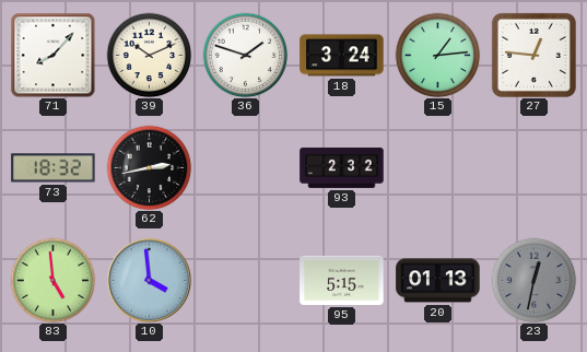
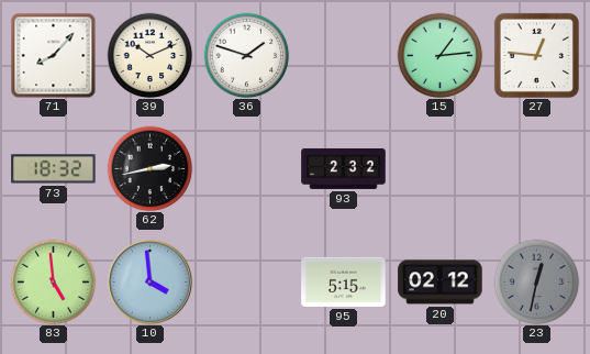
18: 3:24 -> none (342, 56)
20: 01:13 -> 02:12 (441, 283)
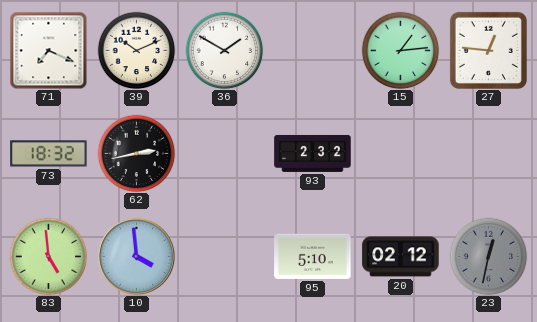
71: 8:07 -> 7:19 (48, 50)
36: 1:48 -> 1:50 (224, 50)
95: 5:15 -> 5:10 (313, 256)
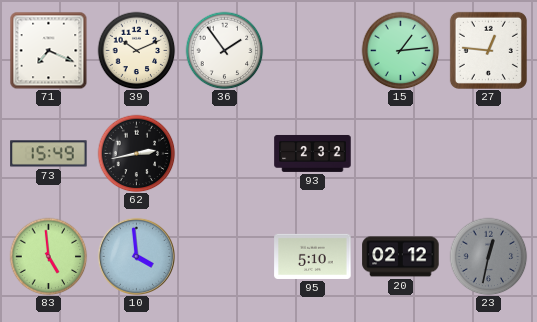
36: 1:50 -> 1:54 (224, 50)
73: 18:32 -> 15:49 (49, 154)
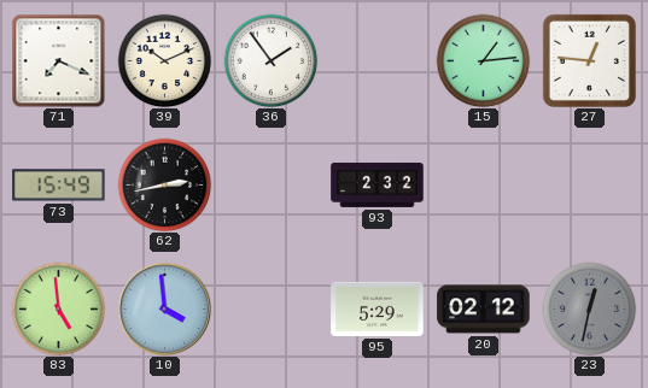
95: 5:10 -> 5:29 (378, 308)
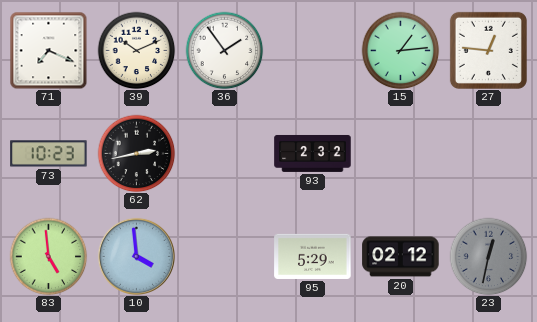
73: 15:49 -> 10:23 (49, 154)
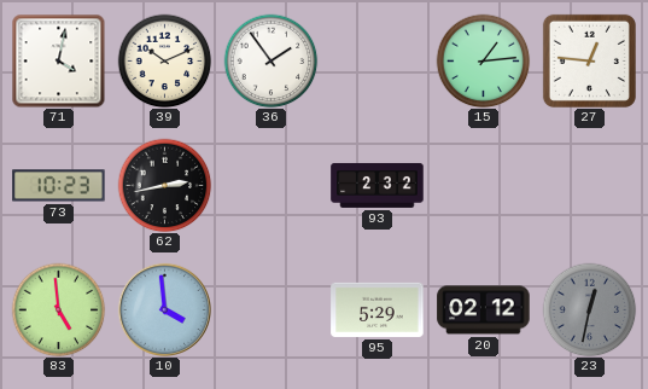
71: 7:19 -> 4:02 (58, 60)
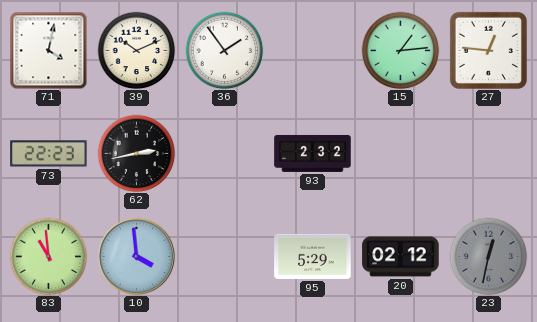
73: 10:23 -> 22:23 (49, 154)
83: 4:59 -> 10:59 (48, 256)
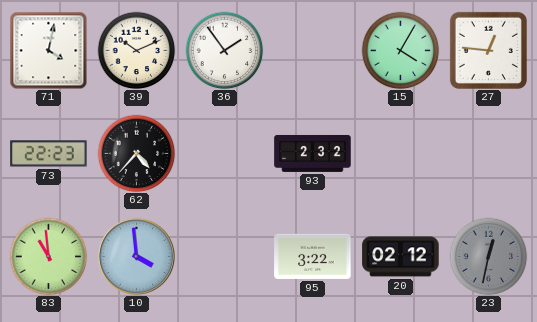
15: 1:14 -> 4:05 (400, 50)
62: 2:43 -> 4:37 (136, 153)
95: 5:29 -> 3:22 (313, 256)
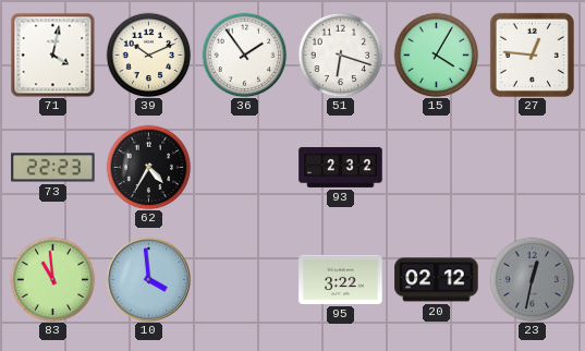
51: none -> 6:18 (340, 55)
62: 4:37 -> 4:35 (148, 167)
